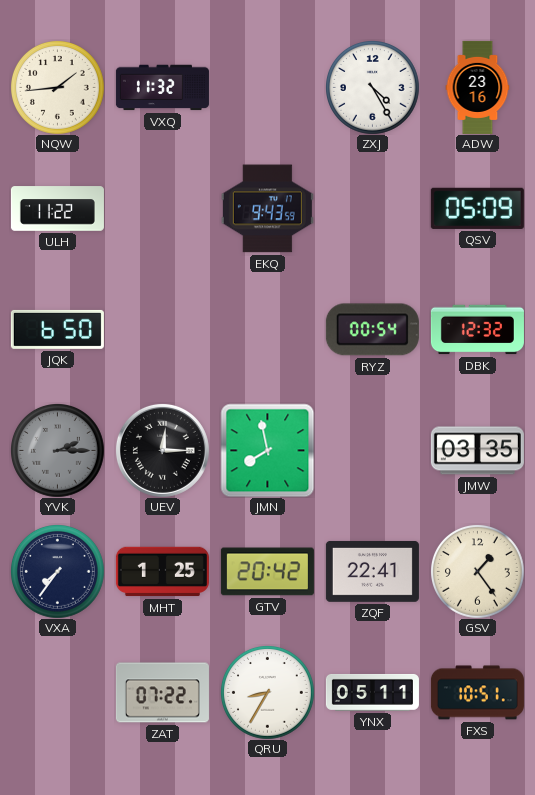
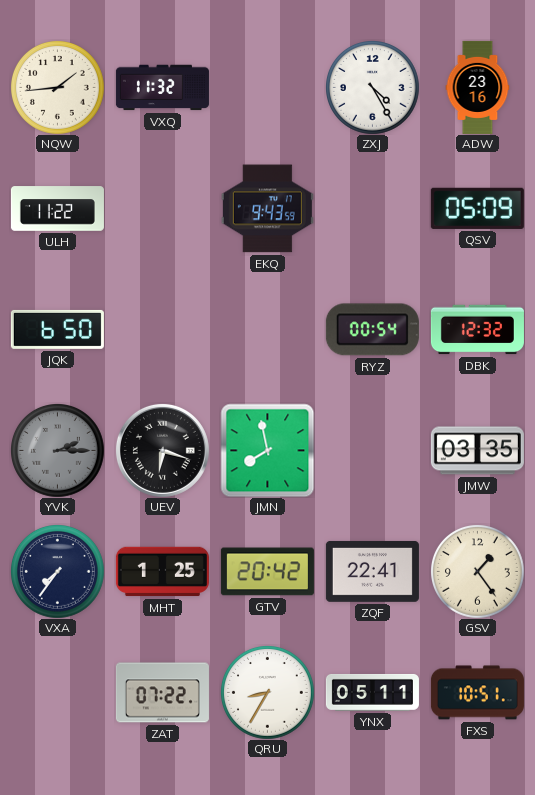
UEV: 12:15 -> 6:18 (162, 450)
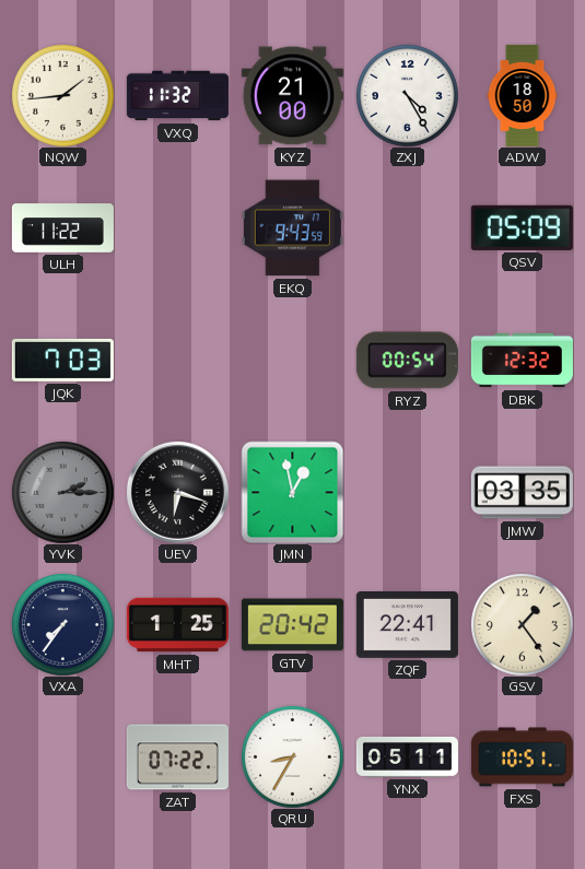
KYZ: none -> 21:00 (292, 96)
ADW: 23:16 -> 18:50 (523, 95)
JQK: 6:50 -> 7:03 (62, 360)
JMN: 7:58 -> 12:58 (292, 492)
